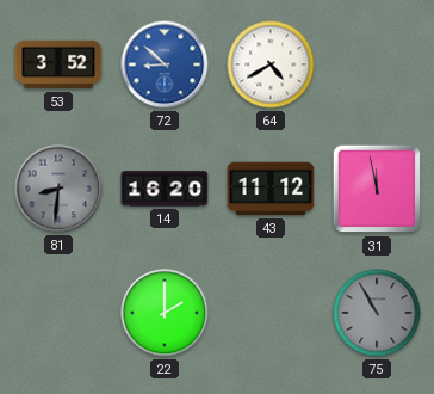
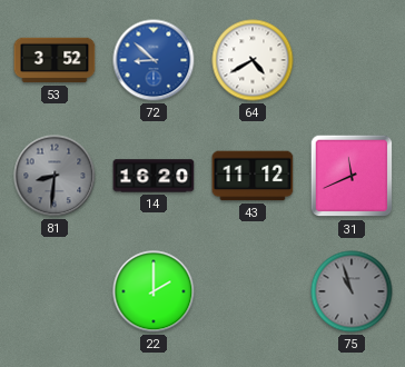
31: 11:58 -> 11:41 (352, 176)
75: 10:55 -> 10:57 (352, 291)
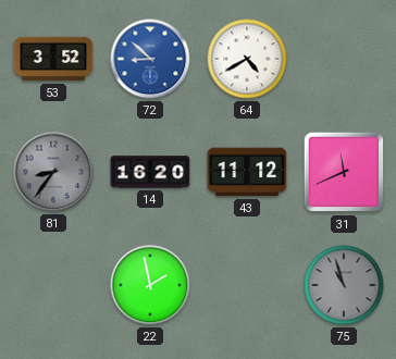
81: 8:31 -> 8:36 (53, 172)
22: 2:00 -> 1:58 (150, 285)
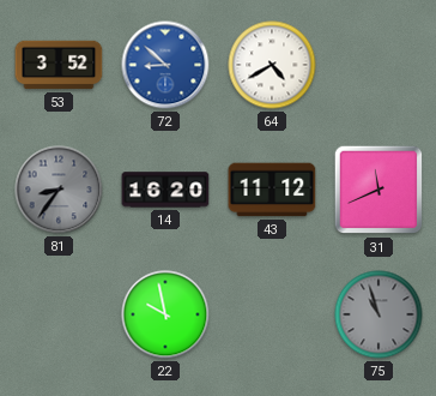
22: 1:58 -> 9:58 (165, 314)
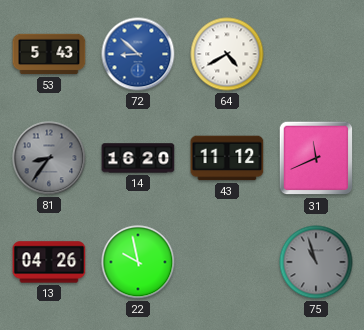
53: 3:52 -> 5:43 (49, 54)
13: none -> 04:26 (49, 262)
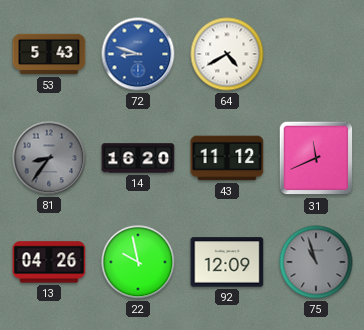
72: 8:52 -> 8:48 (138, 54)
92: none -> 12:09 (227, 262)
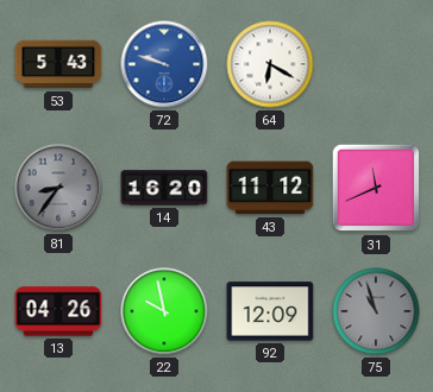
72: 8:48 -> 9:48 (164, 64)
64: 4:40 -> 6:20 (270, 64)
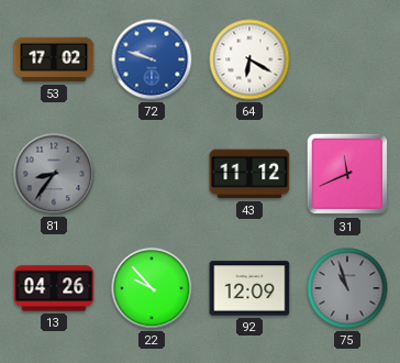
53: 5:43 -> 17:02 (54, 59)
14: 16:20 -> none (164, 188)
22: 9:58 -> 9:53 (152, 288)
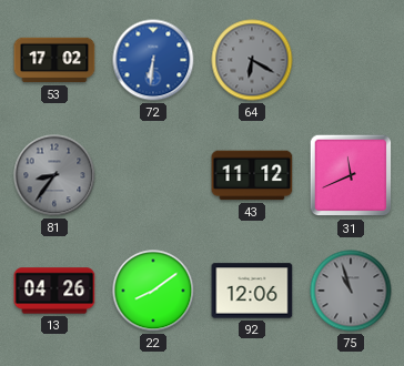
72: 9:48 -> 6:31 (153, 60)
64 dial: white -> grey (252, 60)
22: 9:53 -> 8:09 (153, 291)
92: 12:09 -> 12:06 (252, 291)
